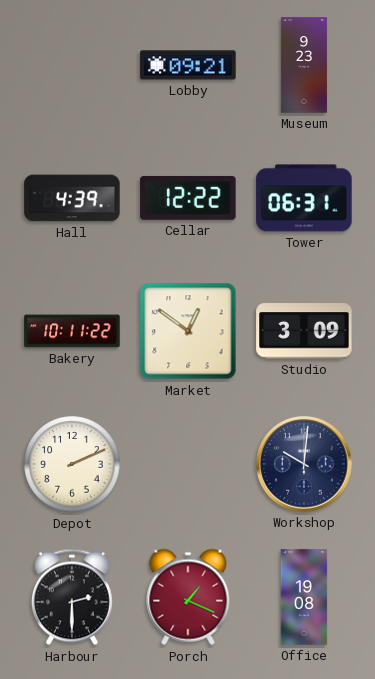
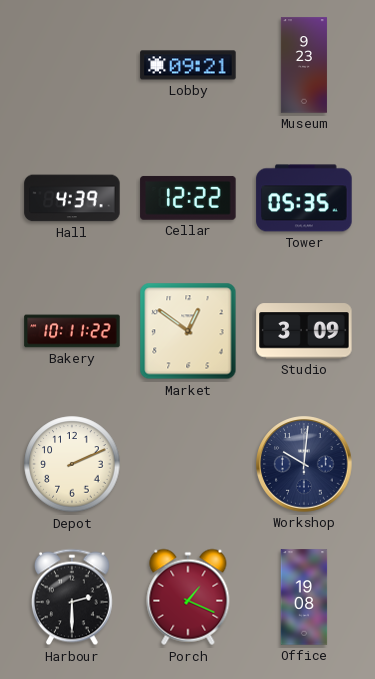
Tower: 06:31 -> 05:35 (304, 198)
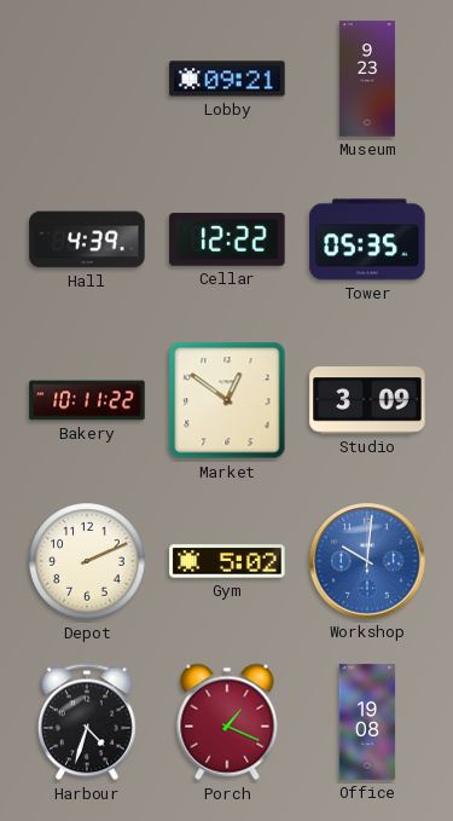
Gym: none -> 5:02 (227, 561)
Workshop dial: navy -> blue (367, 561)
Harbour: 2:30 -> 4:33 (87, 722)
